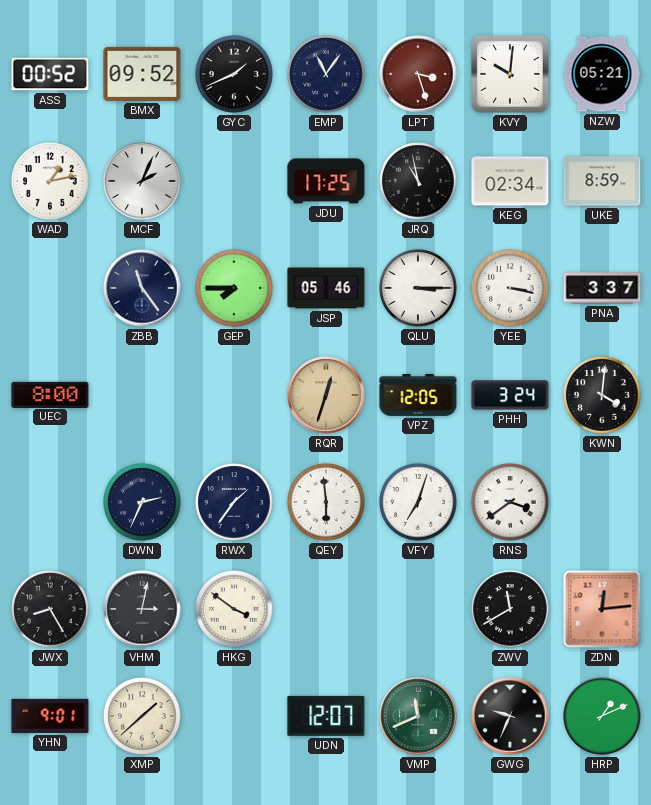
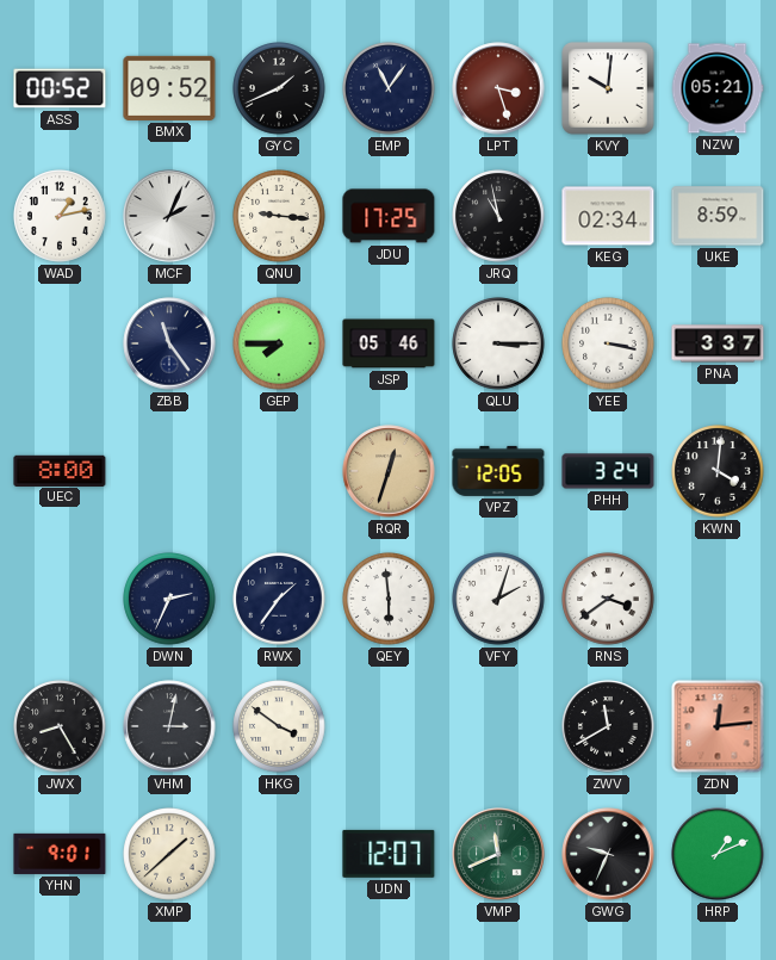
QNU: none -> 9:16 (279, 216)
VFY: 7:03 -> 2:03 (498, 599)
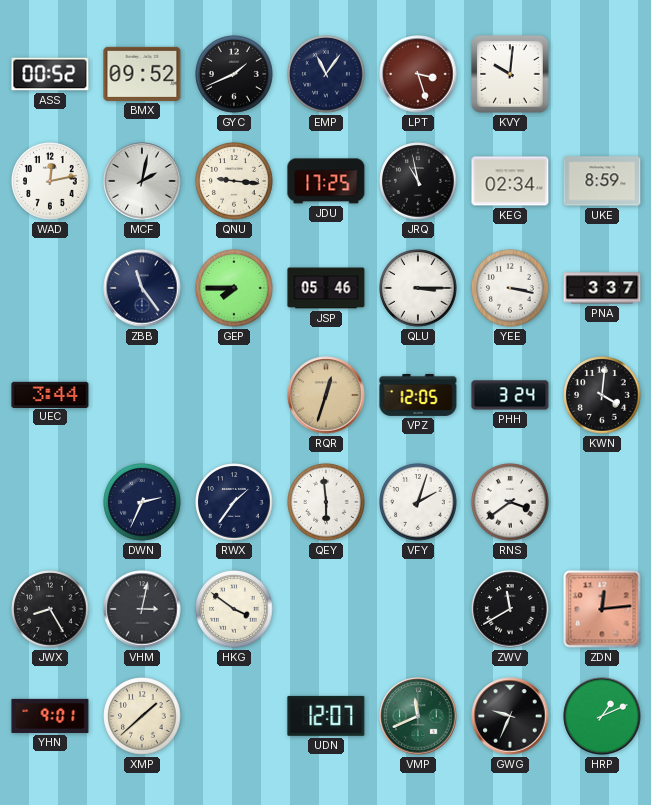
NZW: 05:21 -> none (718, 88)
WAD: 1:13 -> 12:13 (50, 181)
MCF: 2:04 -> 2:02 (142, 181)
UEC: 8:00 -> 3:44 (50, 394)
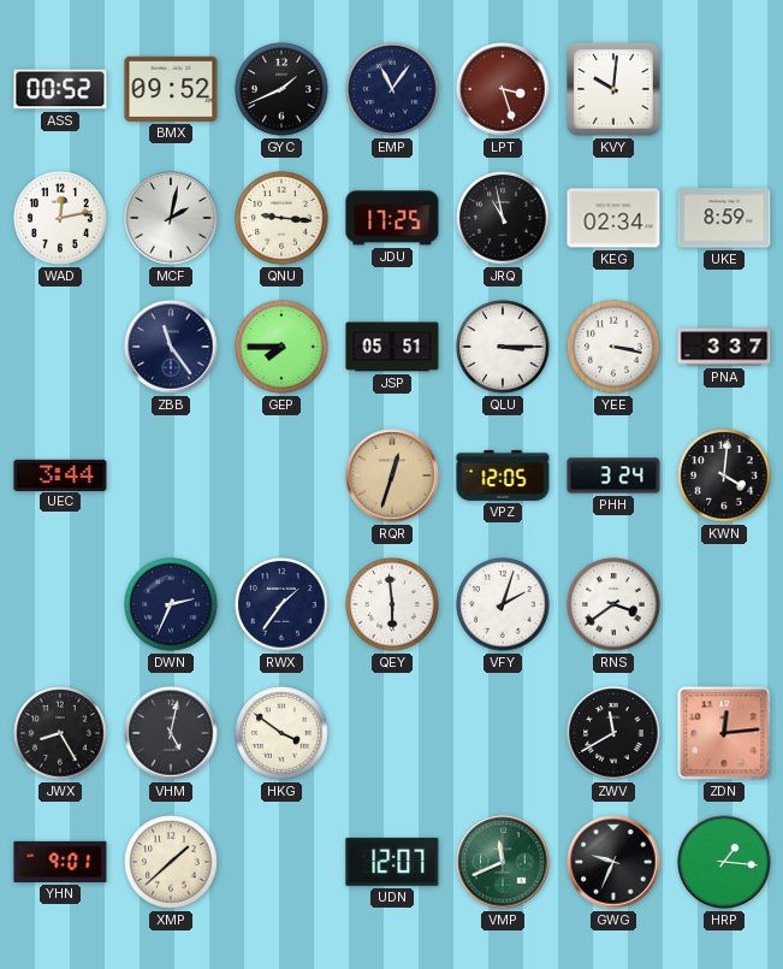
JSP: 05:46 -> 05:51 (392, 347)
VHM: 3:02 -> 5:02 (171, 733)
HRP: 1:11 -> 1:16 (724, 862)
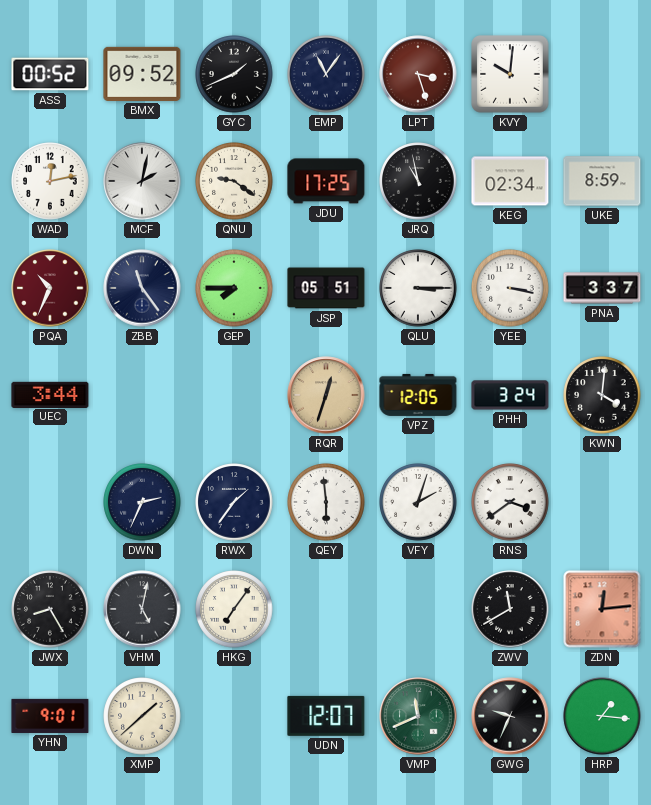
QNU: 9:16 -> 9:21 (234, 181)
PQA: none -> 10:34 (50, 288)
HKG: 3:51 -> 7:06 (234, 609)
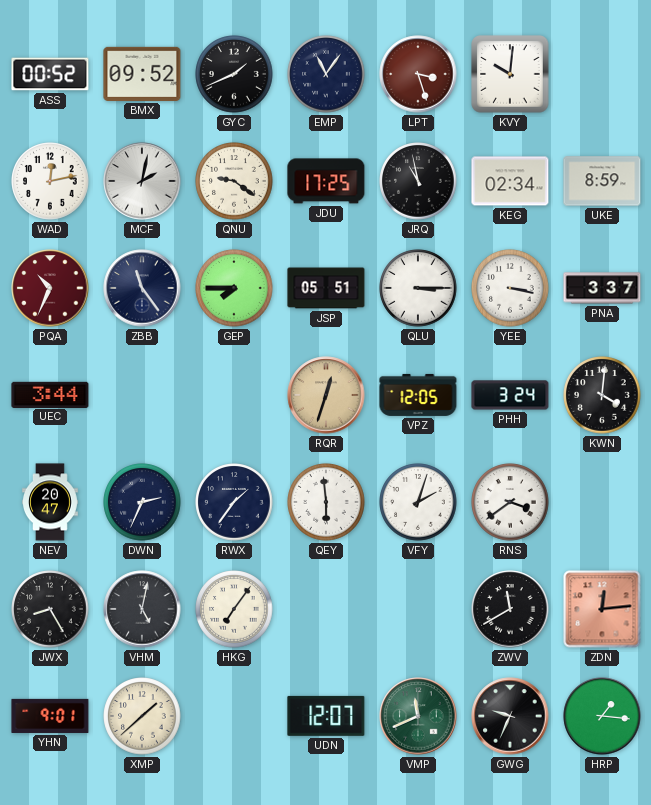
NEV: none -> 20:47 (51, 502)
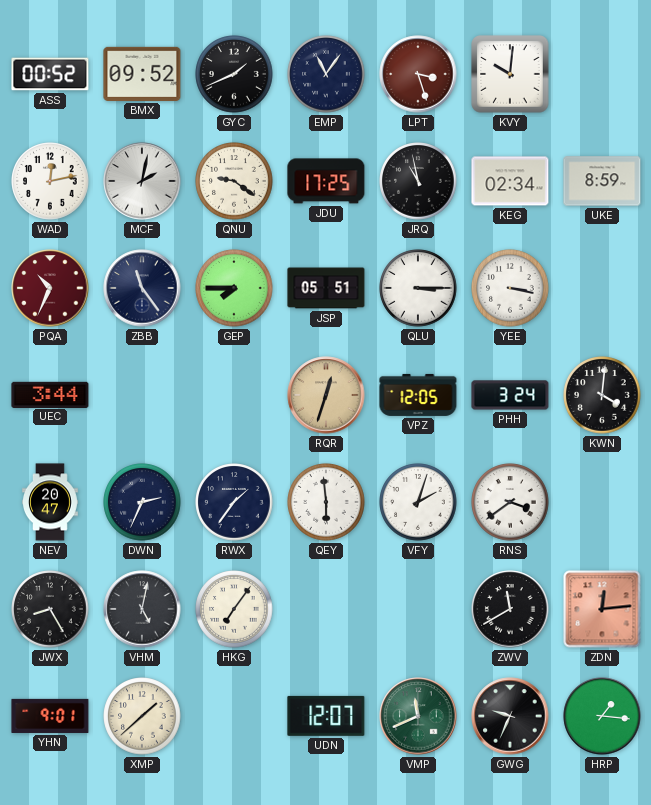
PNA: 3:37 -> none (602, 288)
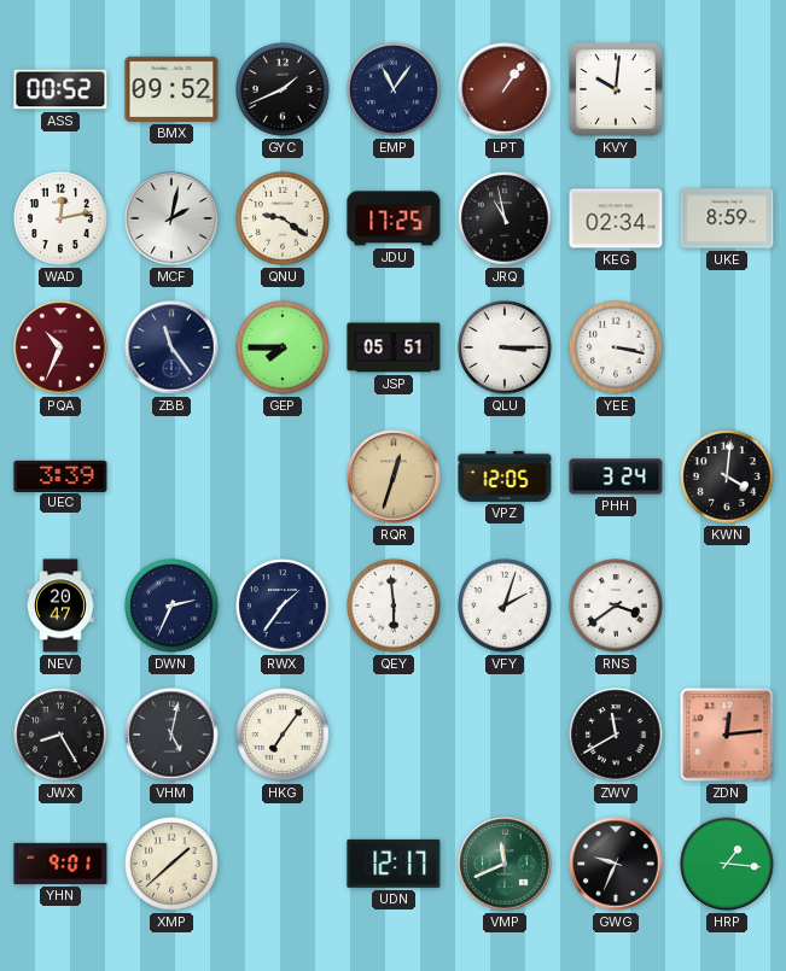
LPT: 3:27 -> 1:06 (505, 89)
UEC: 3:44 -> 3:39 (60, 475)
UDN: 12:07 -> 12:17 (394, 864)
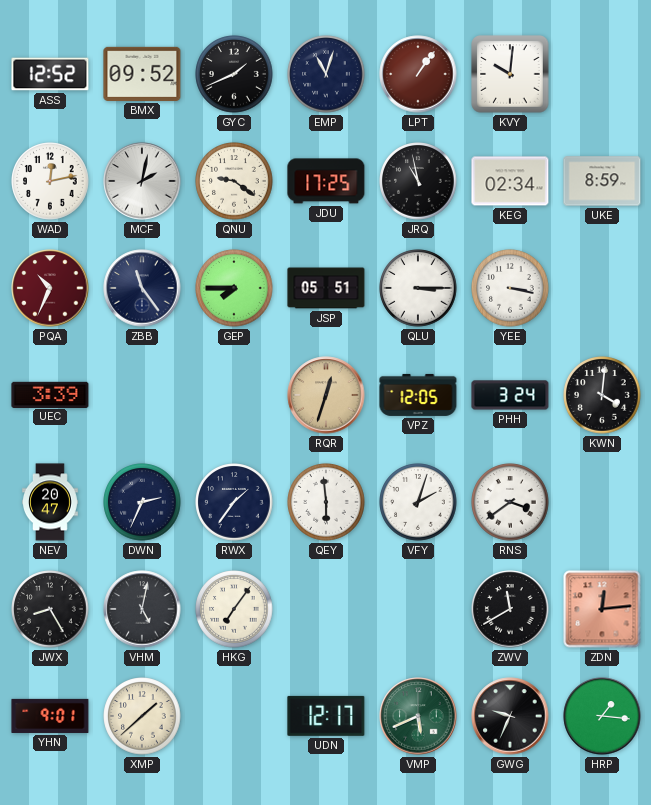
ASS: 00:52 -> 12:52 (50, 74)
EMP: 11:06 -> 11:03 (326, 74)
VMP: 11:41 -> 5:41 (418, 716)
